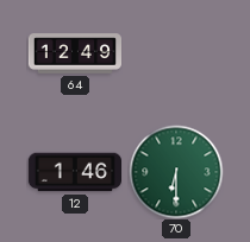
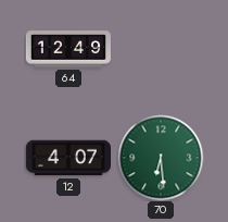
12: 1:46 -> 4:07 (67, 158)
70: 6:30 -> 6:29 (161, 158)
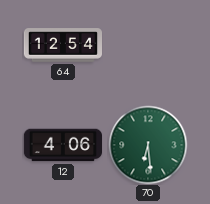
64: 12:49 -> 12:54 (62, 45)
12: 4:07 -> 4:06 (62, 145)
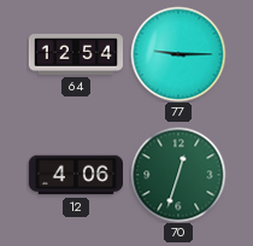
77: none -> 9:15 (178, 54)
70: 6:29 -> 12:33 (178, 175)
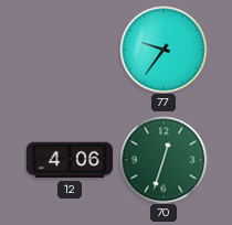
64: 12:54 -> none (75, 54)
77: 9:15 -> 9:36 (164, 50)
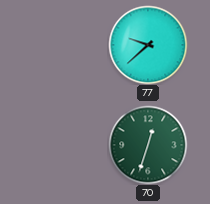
77: 9:36 -> 9:38 (148, 45)
12: 4:06 -> none (68, 160)
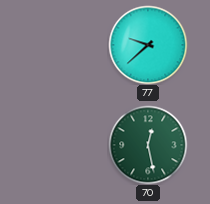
70: 12:33 -> 12:28 (148, 145)
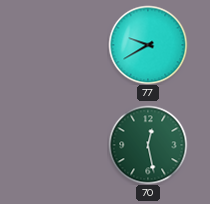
77: 9:38 -> 9:40 (148, 45)
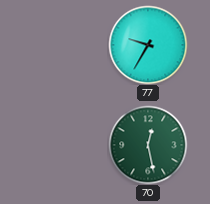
77: 9:40 -> 9:35 (148, 45)
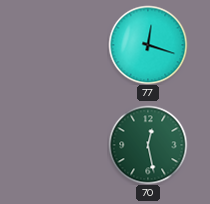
77: 9:35 -> 12:18 (148, 45)
